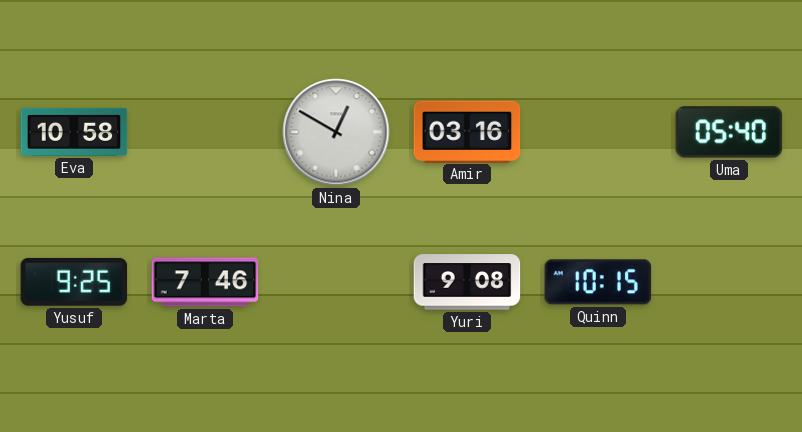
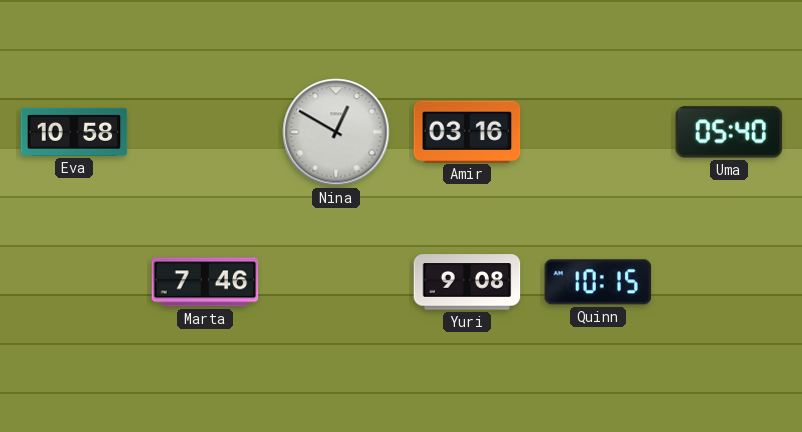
Yusuf: 9:25 -> none (74, 282)
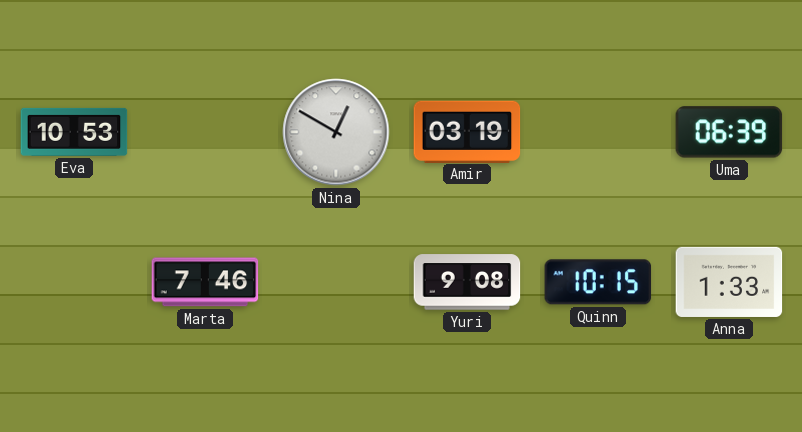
Eva: 10:58 -> 10:53 (74, 132)
Amir: 03:16 -> 03:19 (467, 131)
Uma: 05:40 -> 06:39 (729, 132)
Anna: none -> 1:33 (729, 282)
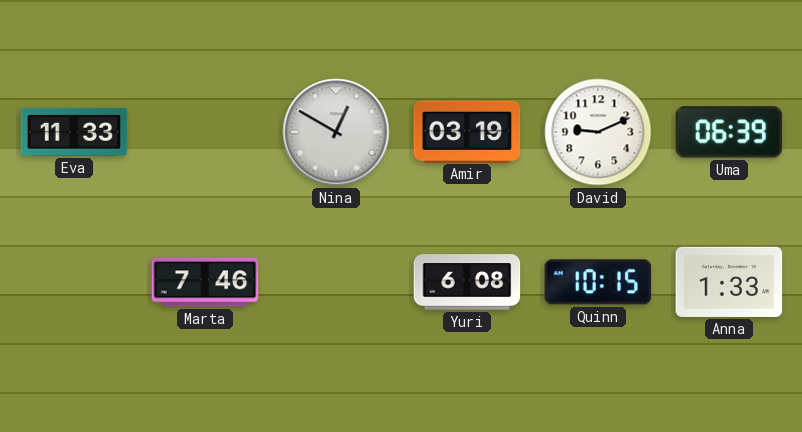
Eva: 10:53 -> 11:33 (74, 132)
David: none -> 9:11 (598, 132)
Yuri: 9:08 -> 6:08 (467, 282)
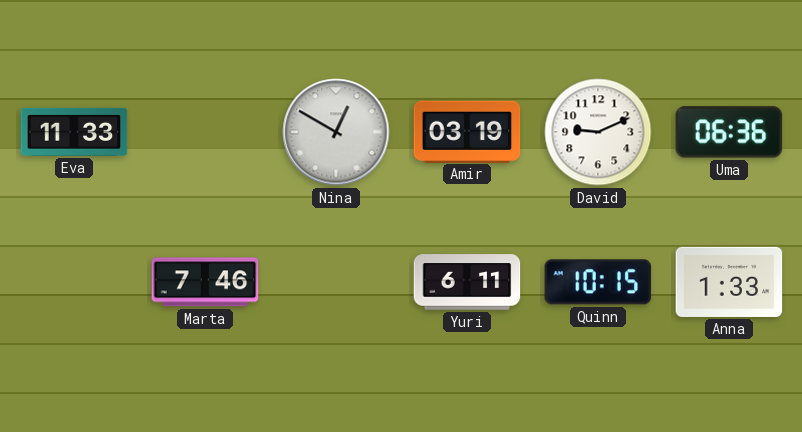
Uma: 06:39 -> 06:36 (729, 132)
Yuri: 6:08 -> 6:11 (467, 282)
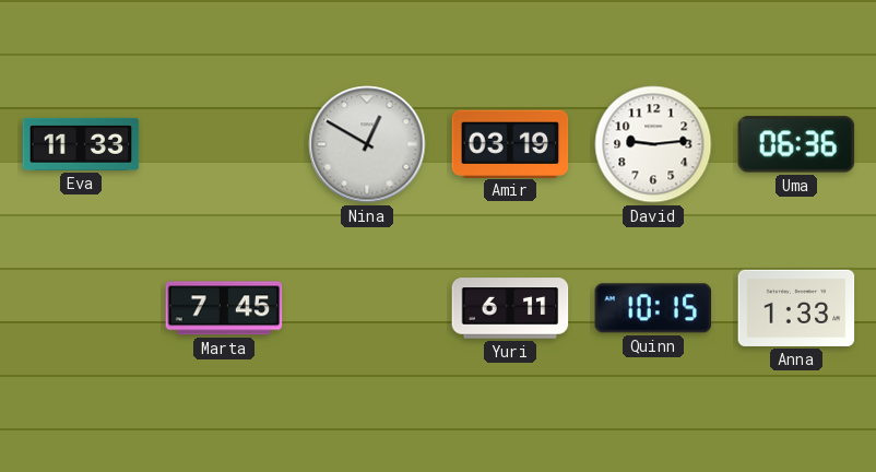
David: 9:11 -> 9:14 (653, 144)
Marta: 7:46 -> 7:45 (224, 308)
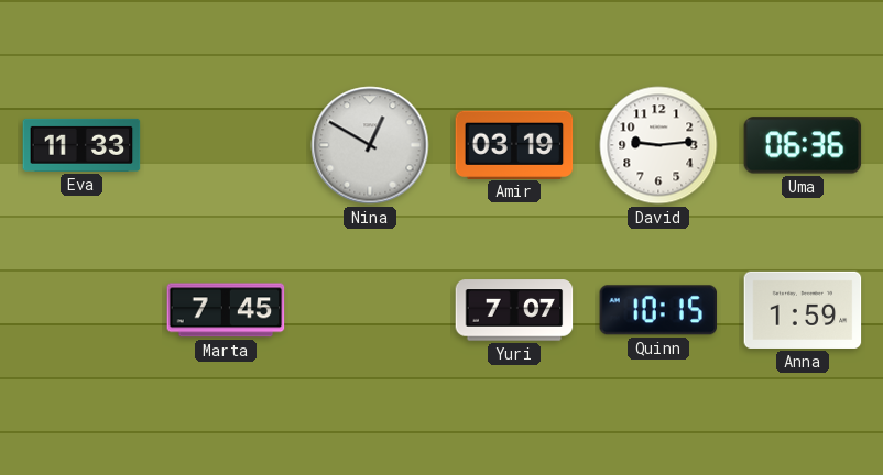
Yuri: 6:11 -> 7:07 (514, 310)
Anna: 1:33 -> 1:59 (803, 310)
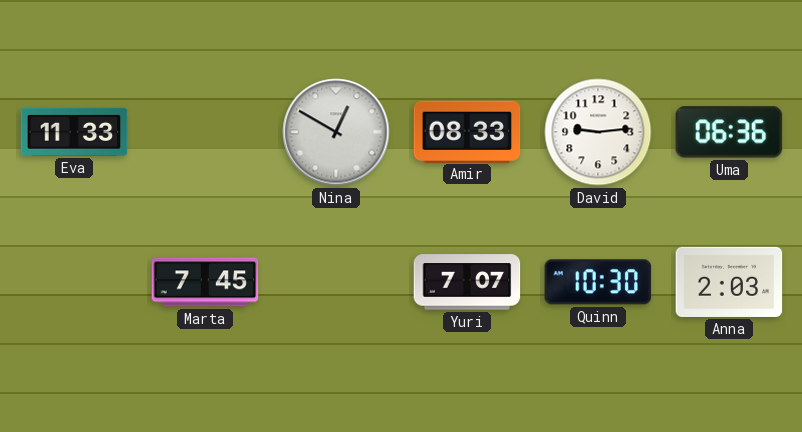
Amir: 03:19 -> 08:33 (467, 131)
Quinn: 10:15 -> 10:30 (598, 282)
Anna: 1:59 -> 2:03 (729, 282)
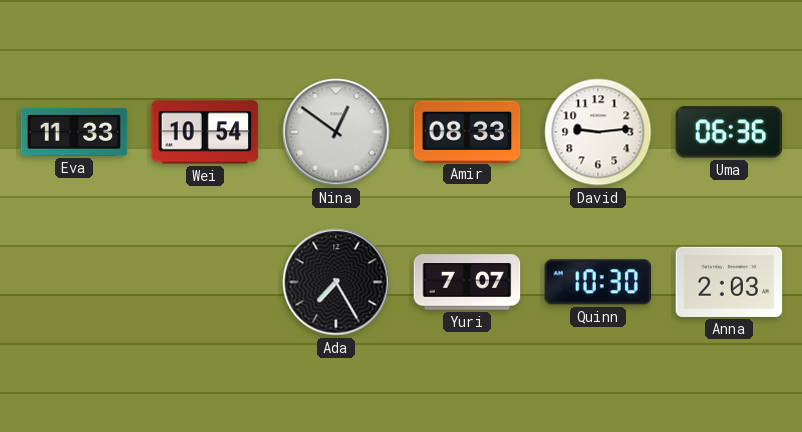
Wei: none -> 10:54 (205, 132)
Nina: 12:50 -> 12:51 (336, 132)
Marta: 7:45 -> none (205, 282)
Ada: none -> 7:25 (336, 282)
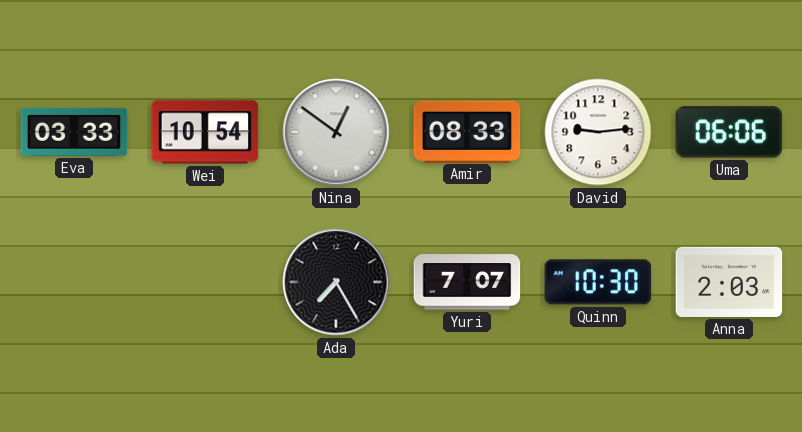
Eva: 11:33 -> 03:33 (74, 132)
Uma: 06:36 -> 06:06 (729, 132)
